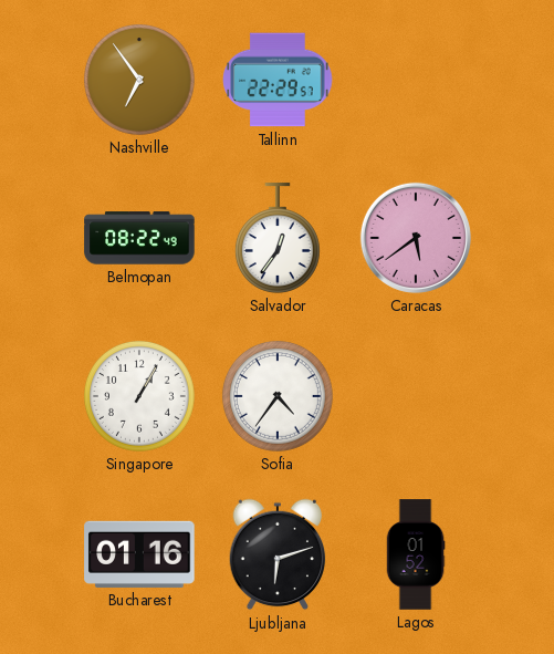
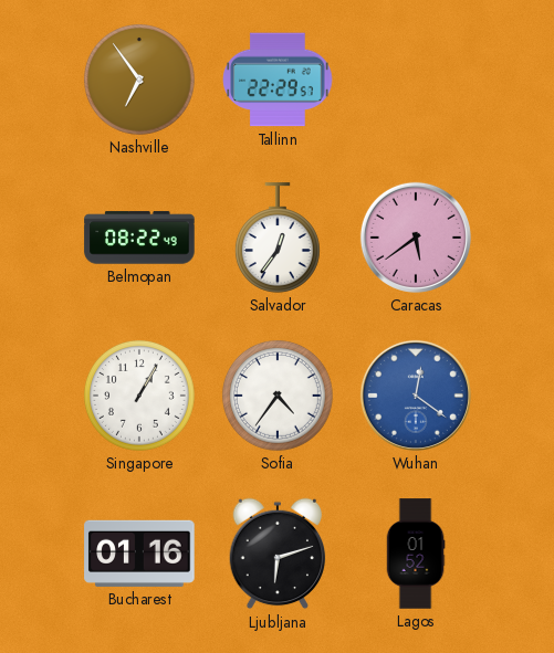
Wuhan: none -> 12:21 (416, 396)
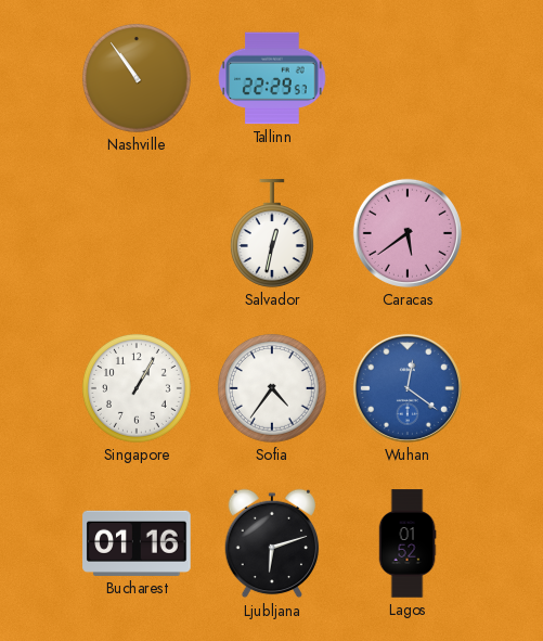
Nashville: 6:54 -> 10:54 (137, 78)
Belmopan: 08:22 -> none (139, 238)
Salvador: 12:36 -> 12:32 (272, 233)
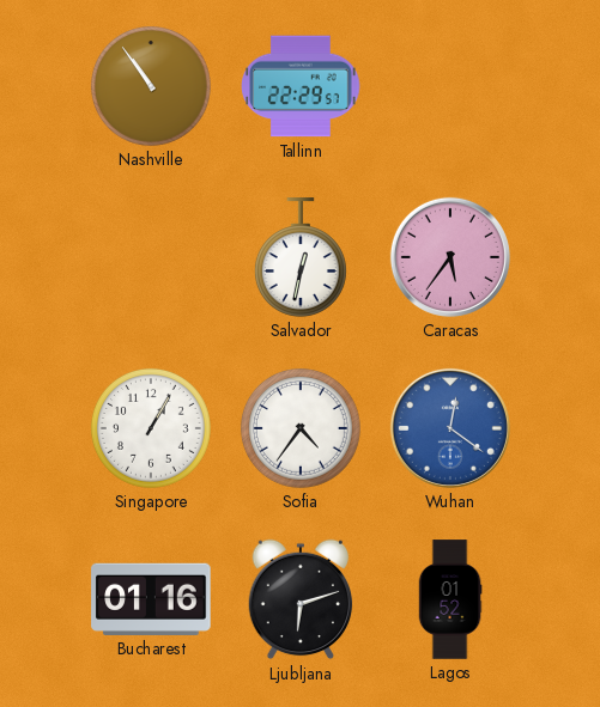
Caracas: 5:39 -> 5:36 (450, 257)
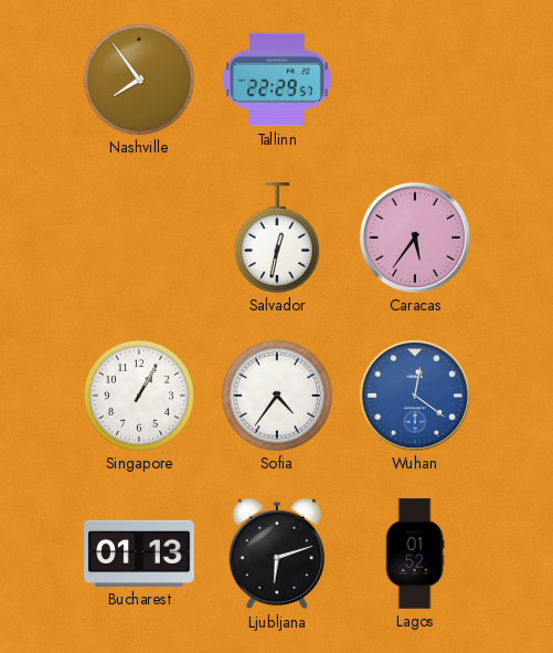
Nashville: 10:54 -> 7:54 (139, 80)
Bucharest: 01:16 -> 01:13 (139, 554)
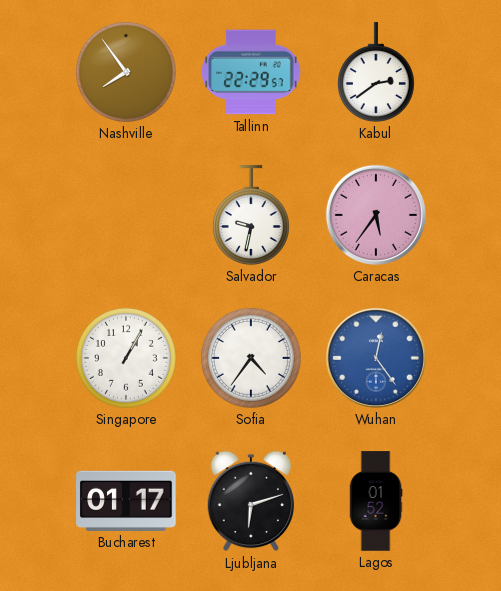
Kabul: none -> 2:39 (376, 72)
Salvador: 12:32 -> 9:32 (251, 215)
Wuhan: 12:21 -> 12:24 (376, 358)
Bucharest: 01:13 -> 01:17 (126, 501)
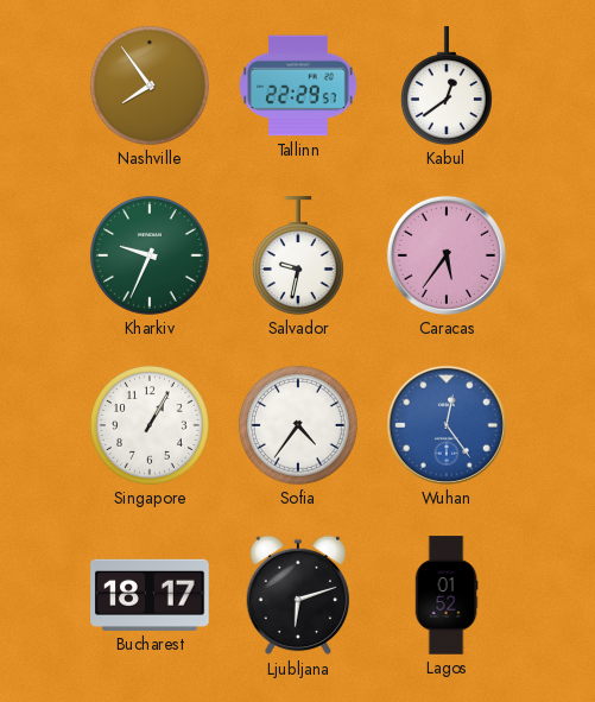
Kabul: 2:39 -> 12:39 (447, 86)
Kharkiv: none -> 9:34 (150, 255)
Bucharest: 01:17 -> 18:17 (150, 595)
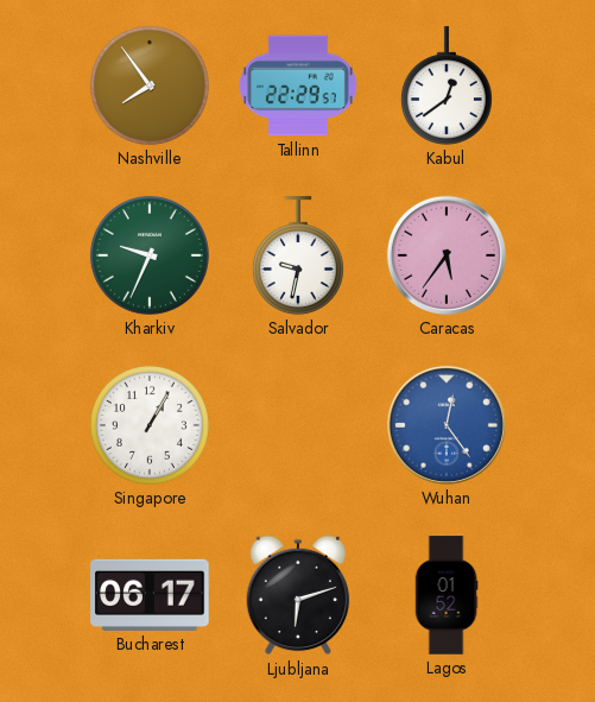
Sofia: 4:36 -> none (298, 425)
Bucharest: 18:17 -> 06:17 (150, 595)
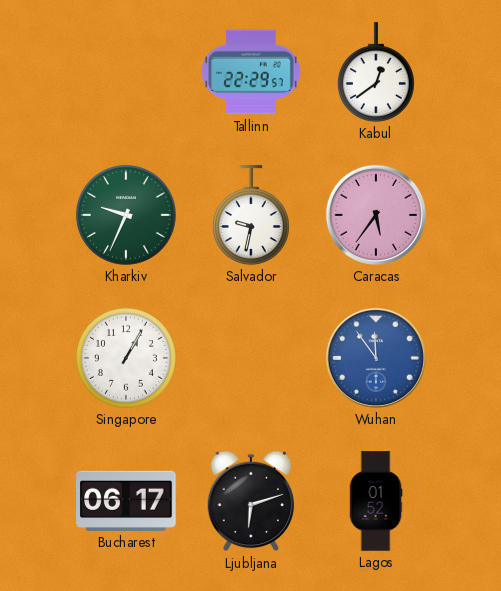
Nashville: 7:54 -> none (150, 86)
Wuhan: 12:24 -> 11:54 (376, 358)
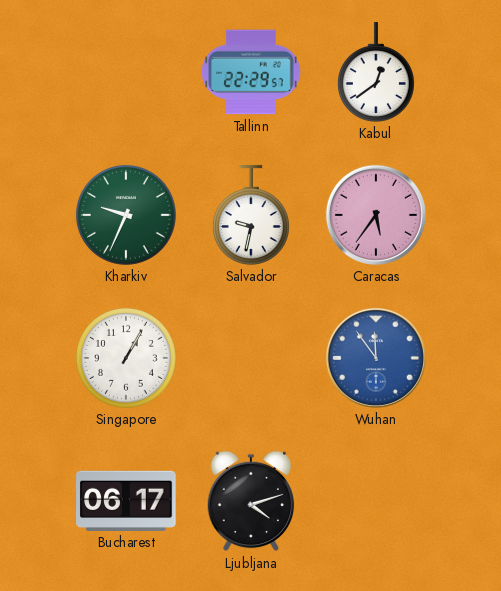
Ljubljana: 6:12 -> 4:12 (251, 501)
Lagos: 01:52 -> none (376, 501)
